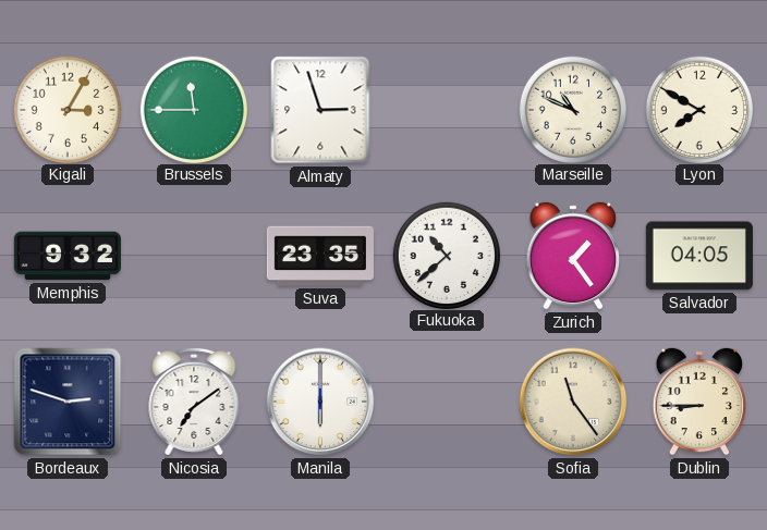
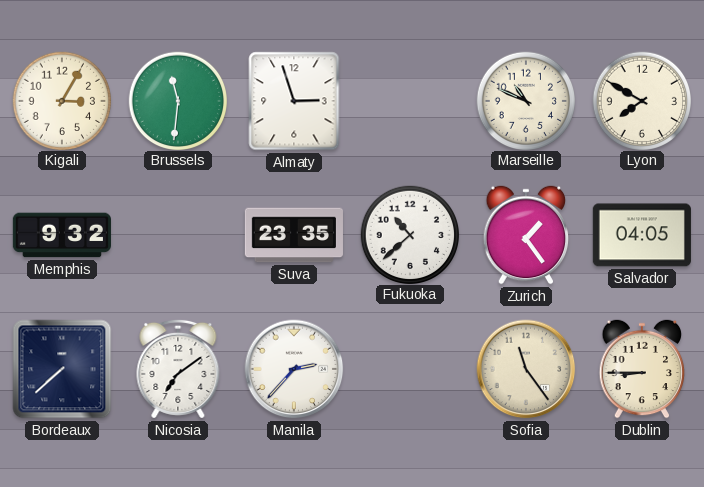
Brussels: 11:45 -> 11:31 (177, 100)
Bordeaux: 2:48 -> 7:38 (62, 369)
Manila: 6:00 -> 2:37 (294, 369)
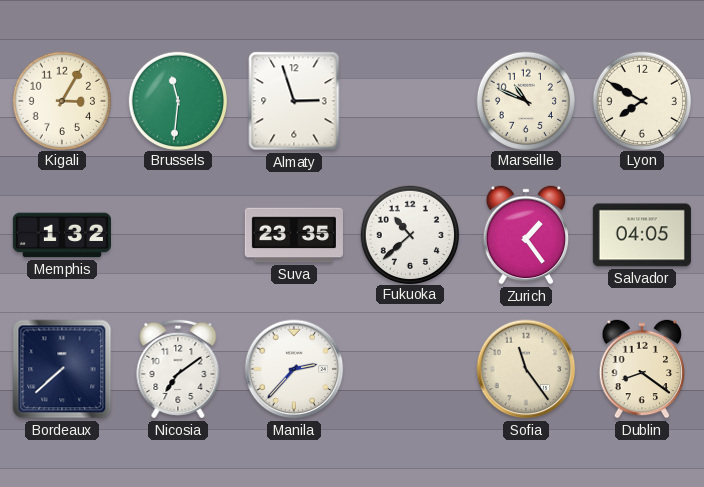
Memphis: 9:32 -> 1:32 (62, 235)
Dublin: 8:45 -> 8:21 (642, 369)
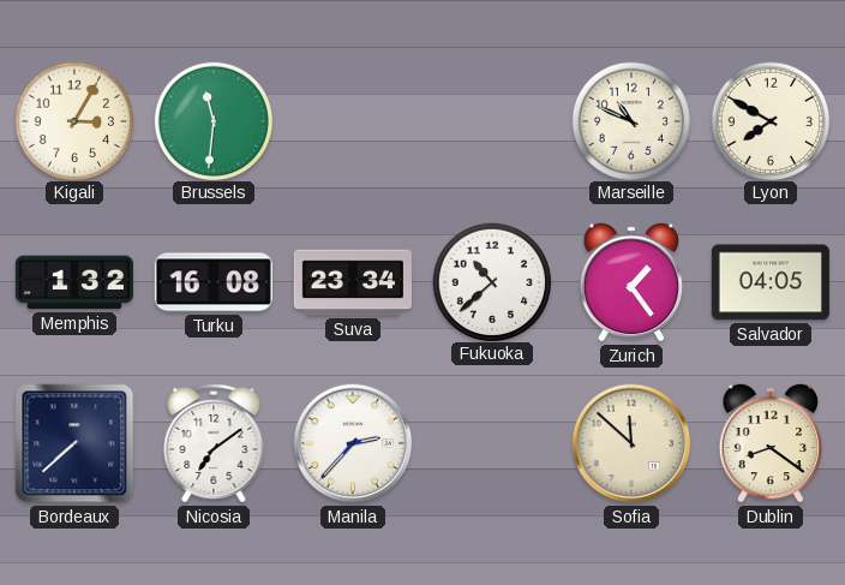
Almaty: 2:57 -> none (294, 101)
Turku: none -> 16:08 (214, 282)
Suva: 23:35 -> 23:34 (353, 282)
Sofia: 11:24 -> 11:52 (631, 443)
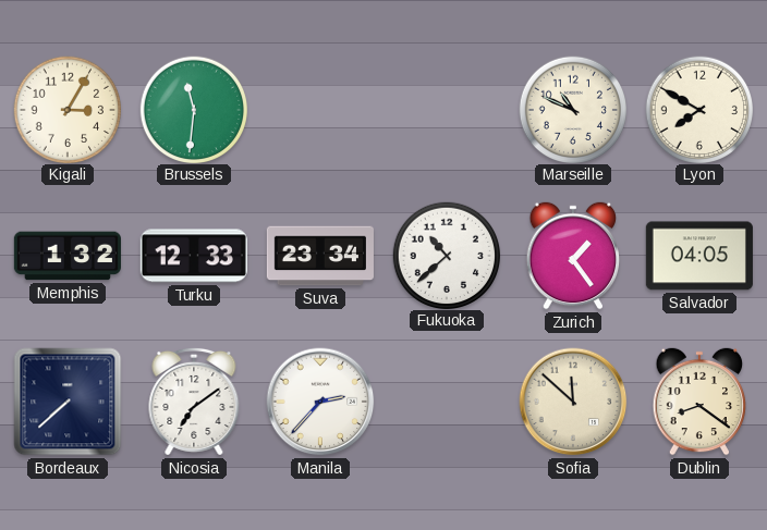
Turku: 16:08 -> 12:33 (194, 256)
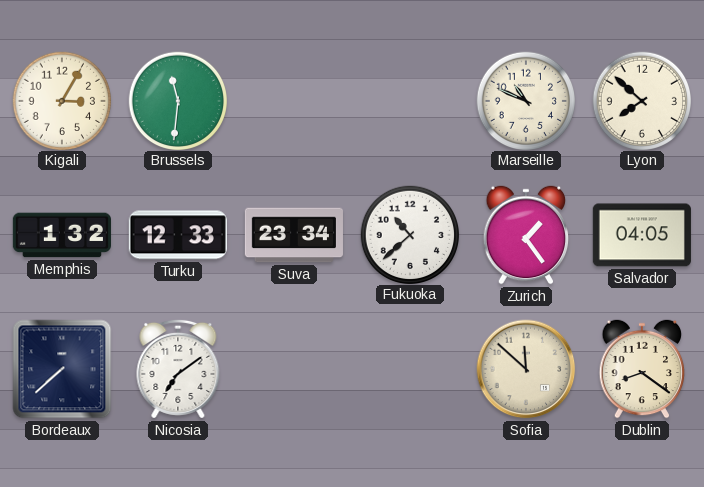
Lyon: 7:50 -> 7:52 (641, 100)
Manila: 2:37 -> none (320, 402)
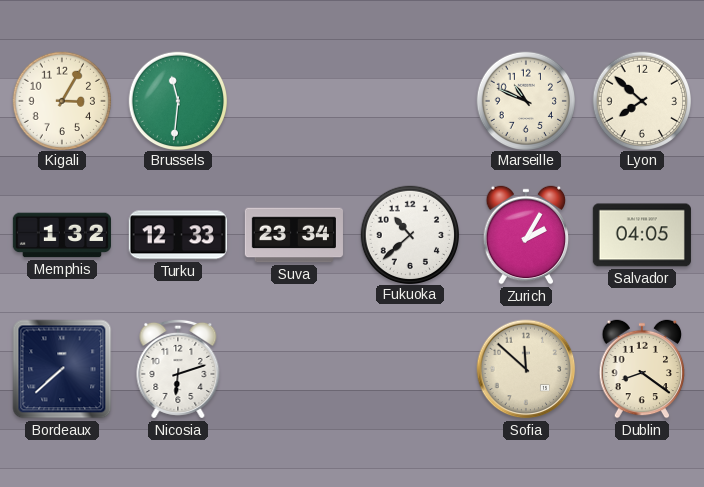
Zurich: 1:24 -> 2:05 (526, 235)
Nicosia: 7:09 -> 6:12 (178, 369)
